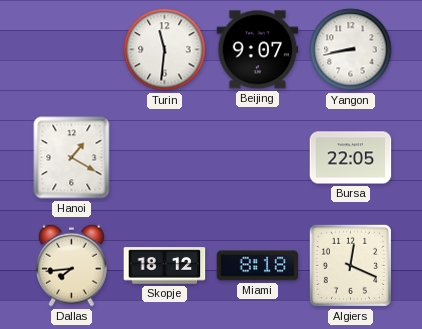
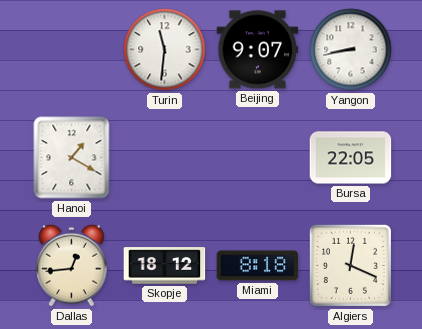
Dallas: 7:44 -> 12:44 (72, 265)
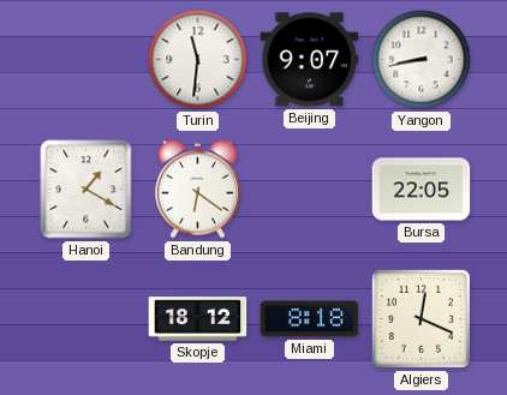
Bandung: none -> 6:21 (198, 188)
Dallas: 12:44 -> none (72, 265)
